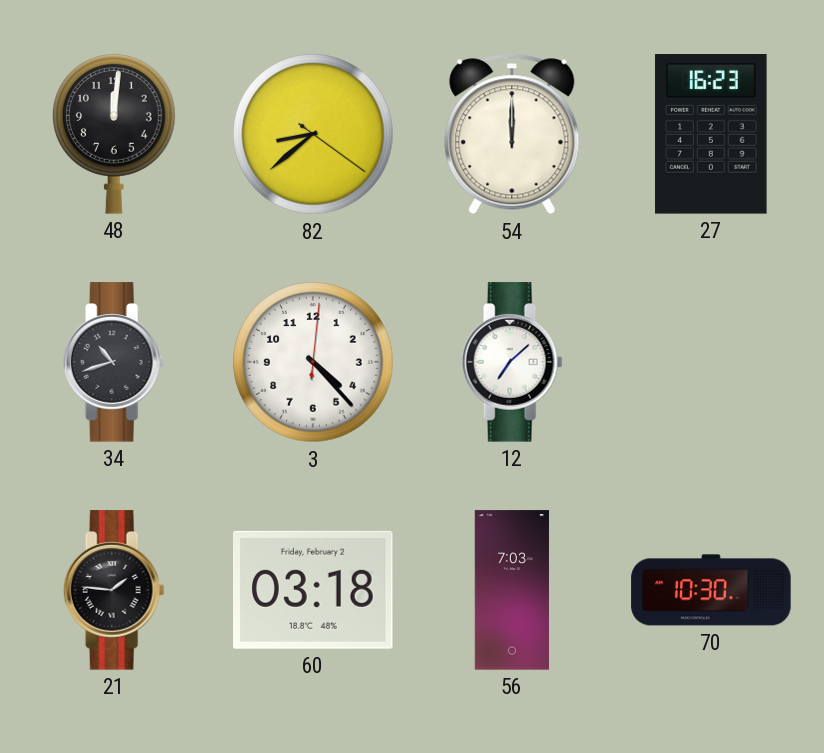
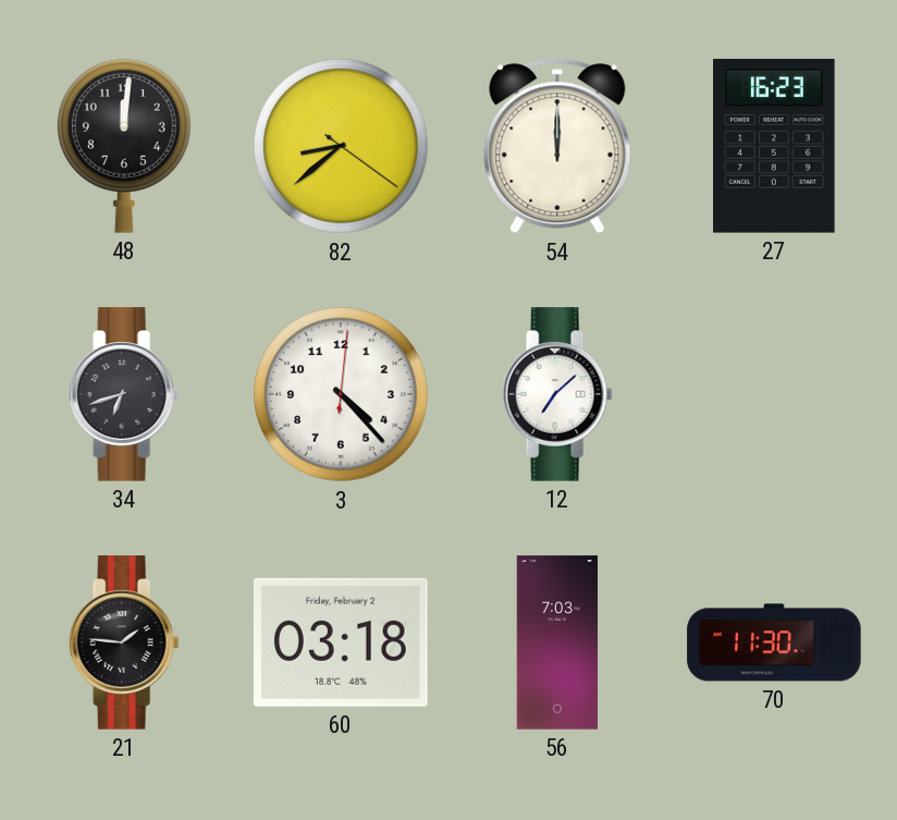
34: 10:42 -> 6:42 (124, 394)
70: 10:30 -> 11:30 (774, 642)
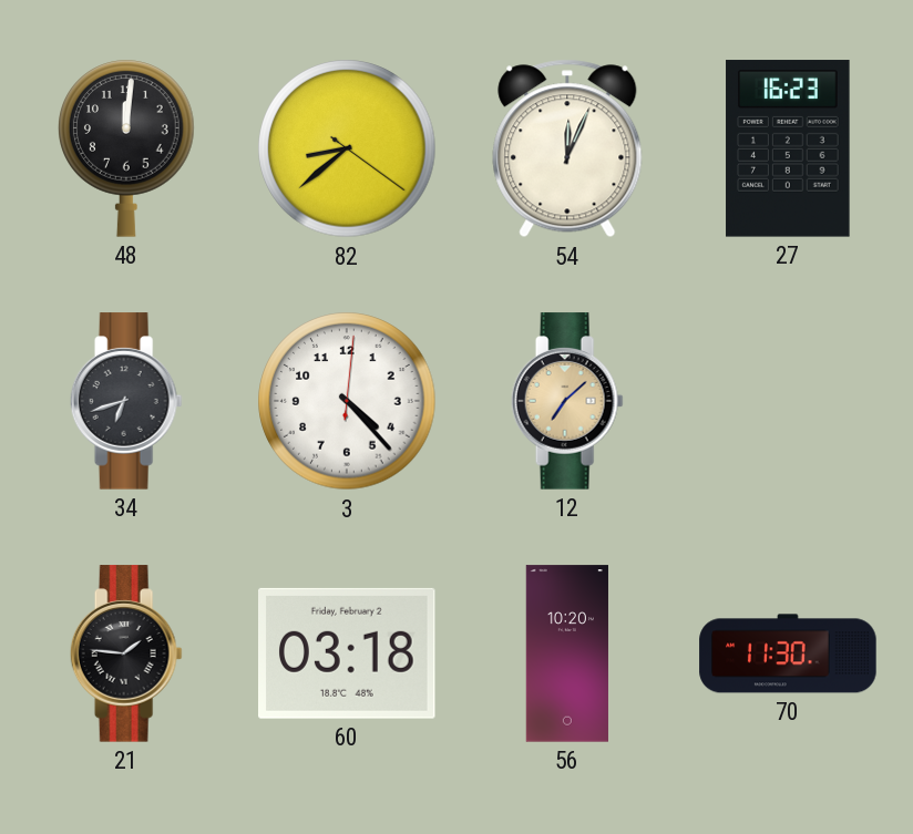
54: 12:00 -> 12:04 (567, 148)
12 dial: white -> champagne (567, 401)
56: 7:03 -> 10:20 (566, 653)
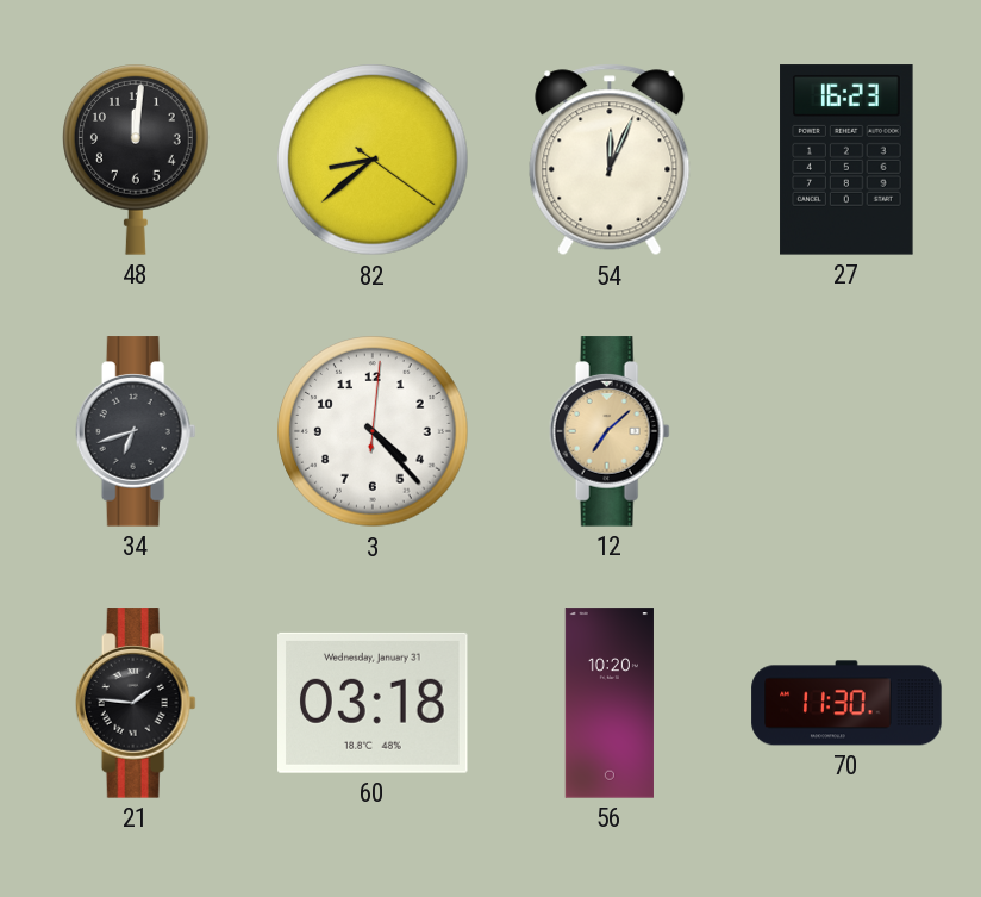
60 date: Friday, February 2 -> Wednesday, January 31 (374, 703)
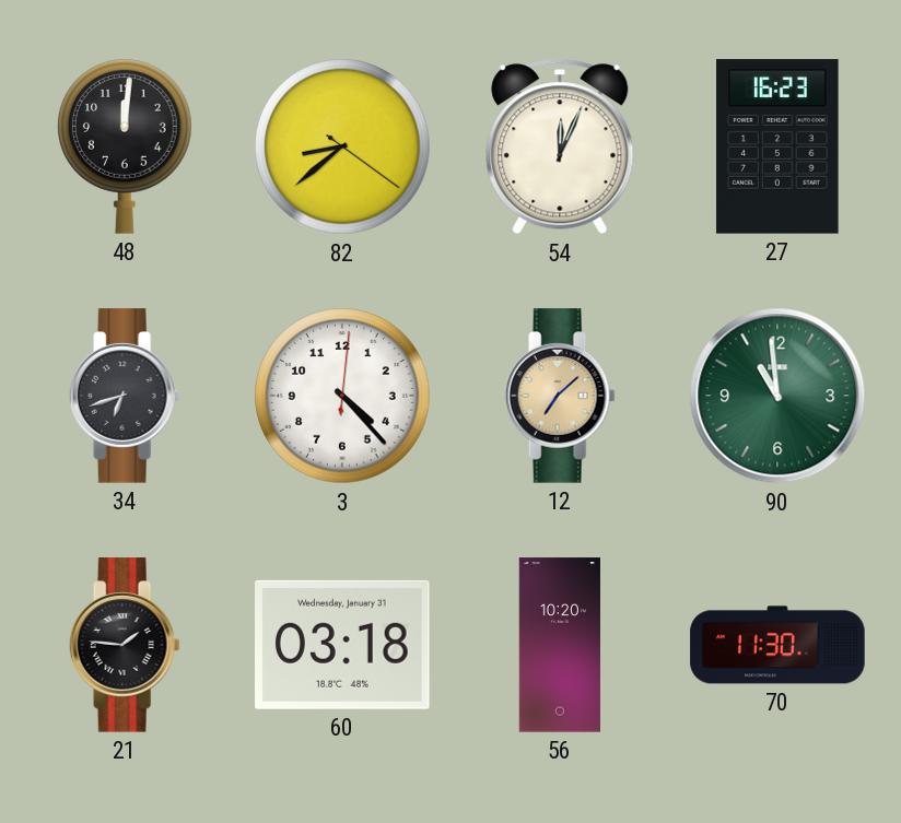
90: none -> 10:59 (777, 396)
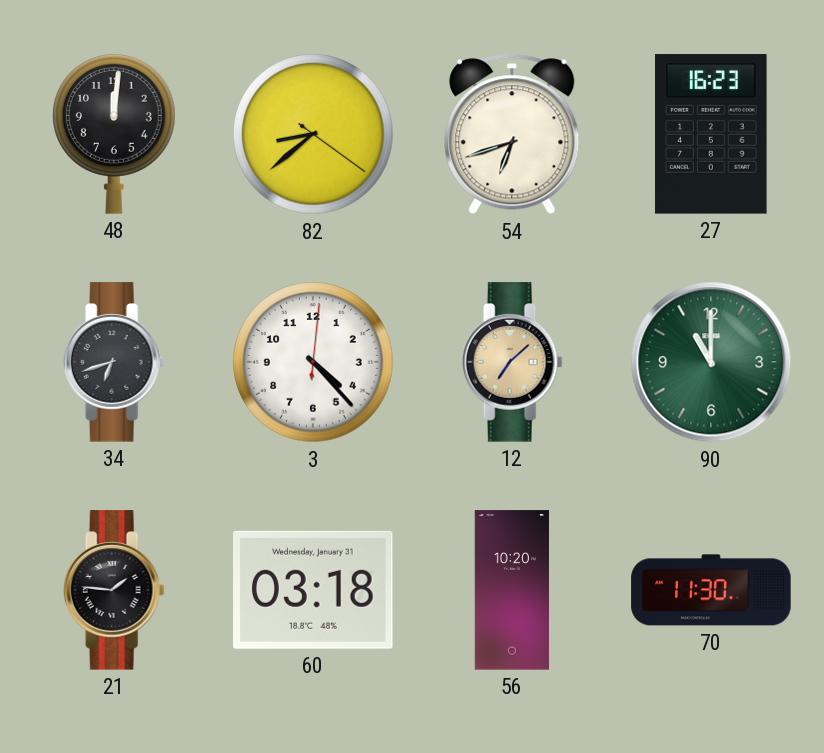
54: 12:04 -> 6:42 (512, 134)
90: 10:59 -> 11:00 (711, 362)
